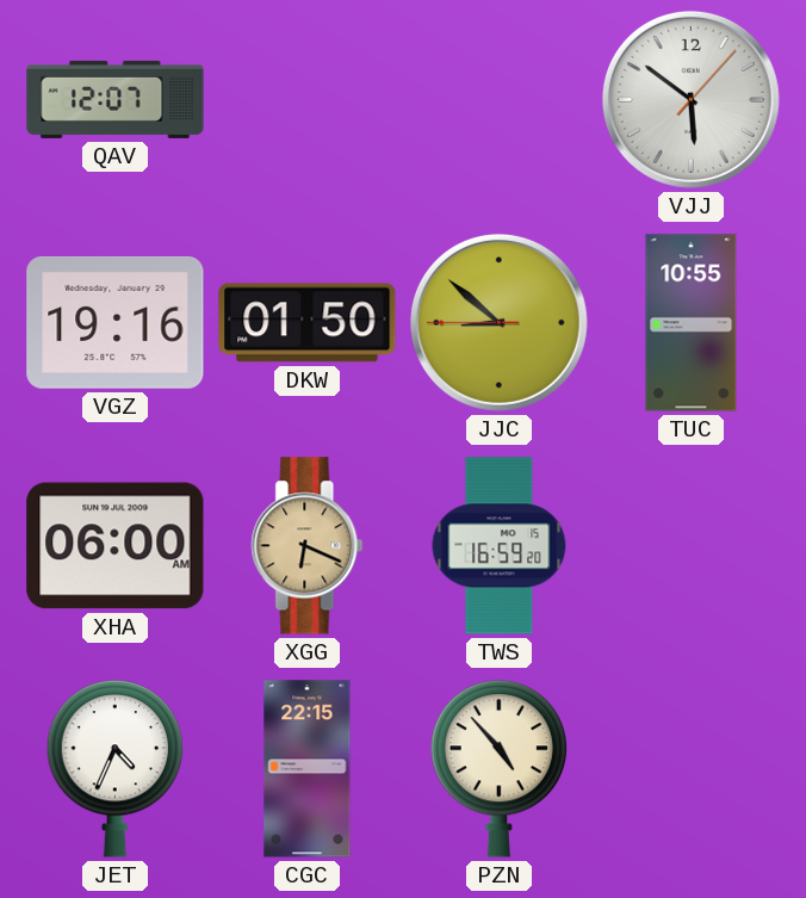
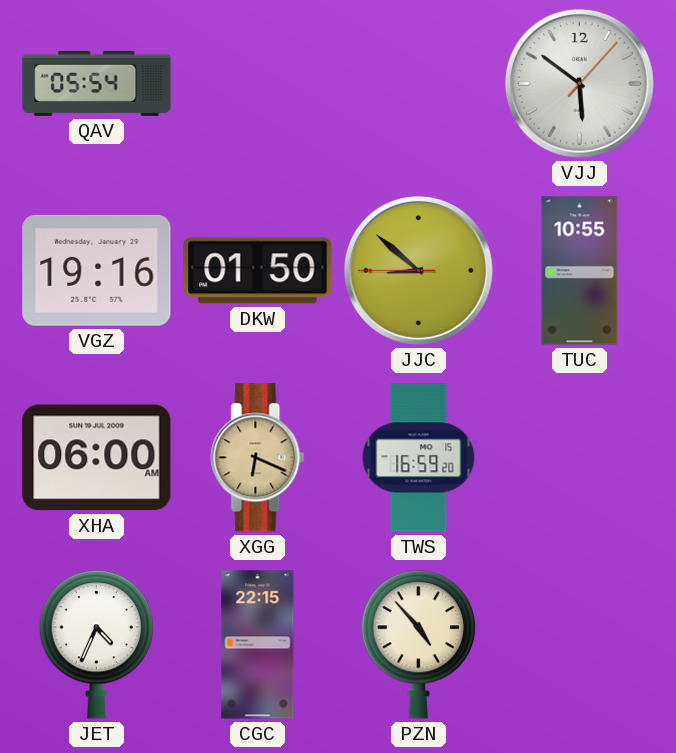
QAV: 12:07 -> 05:54 (97, 83)
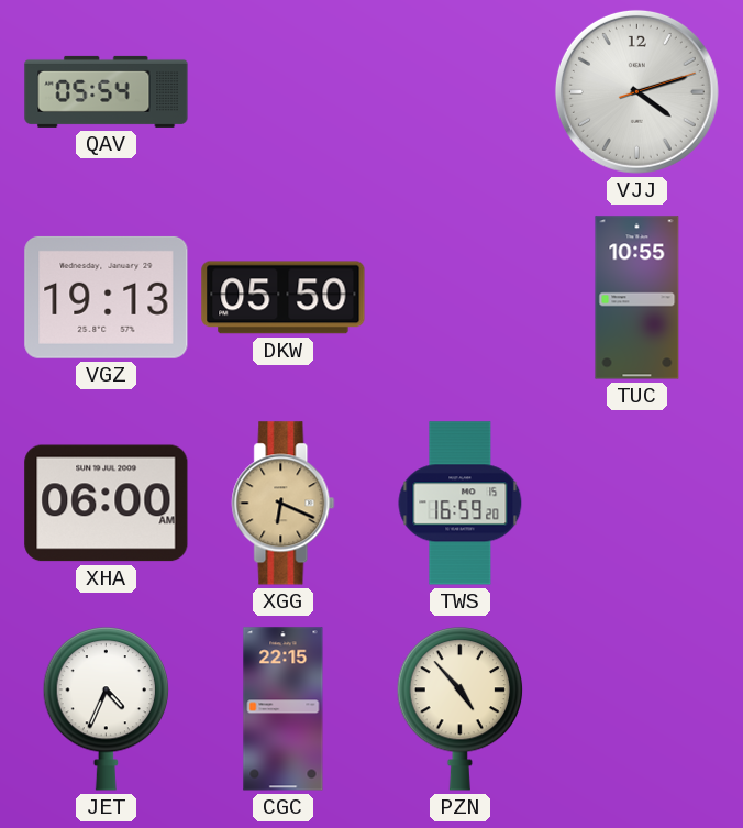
VJJ: 5:51 -> 4:12 (636, 91)
VGZ: 19:16 -> 19:13 (107, 297)
DKW: 01:50 -> 05:50 (284, 298)
JJC: 8:51 -> none (418, 270)
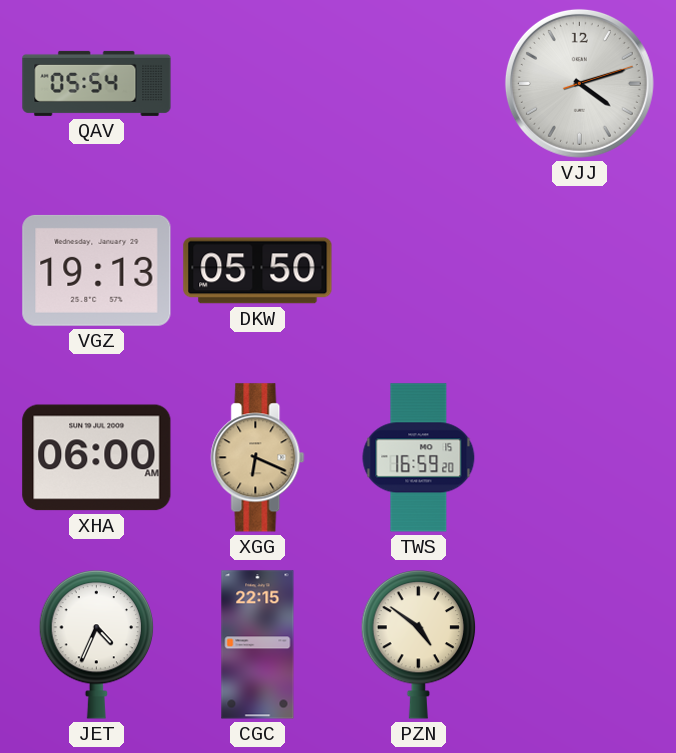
TUC: 10:55 -> none (637, 298)
PZN: 4:53 -> 4:51 (419, 645)
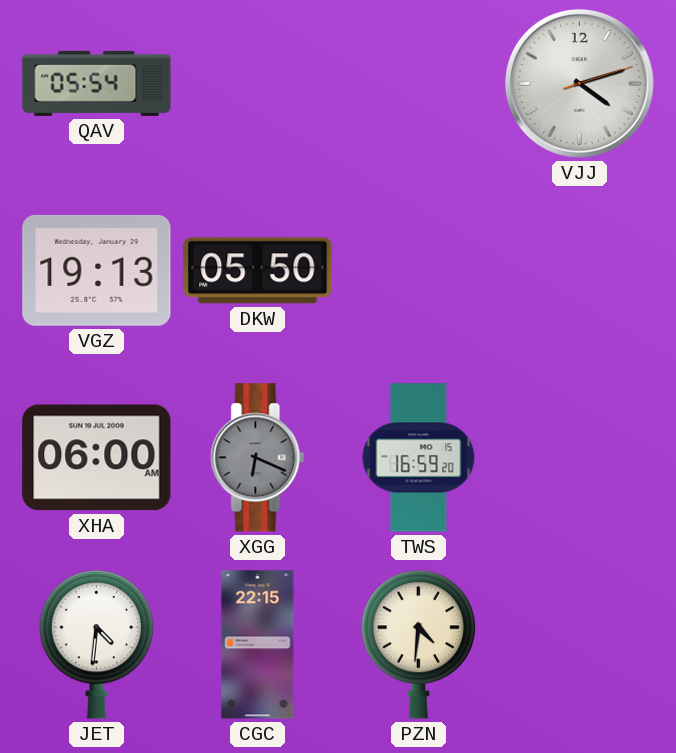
XGG dial: champagne -> grey (258, 458)
JET: 4:34 -> 4:31 (97, 645)
PZN: 4:51 -> 4:31 (419, 645)
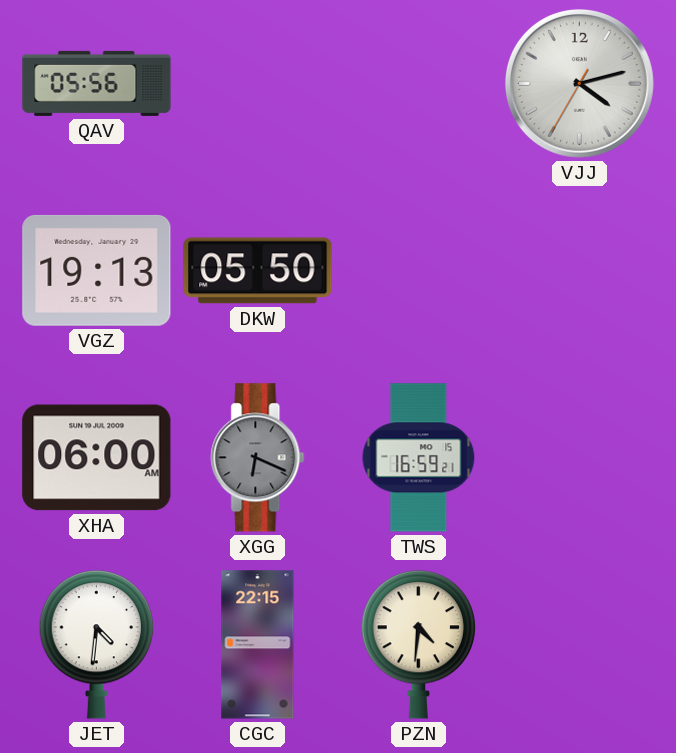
QAV: 05:54 -> 05:56 (97, 83)
VJJ: 4:12:12 -> 4:12:35 (579, 83)
TWS: 16:59:20 -> 16:59:21 (419, 458)
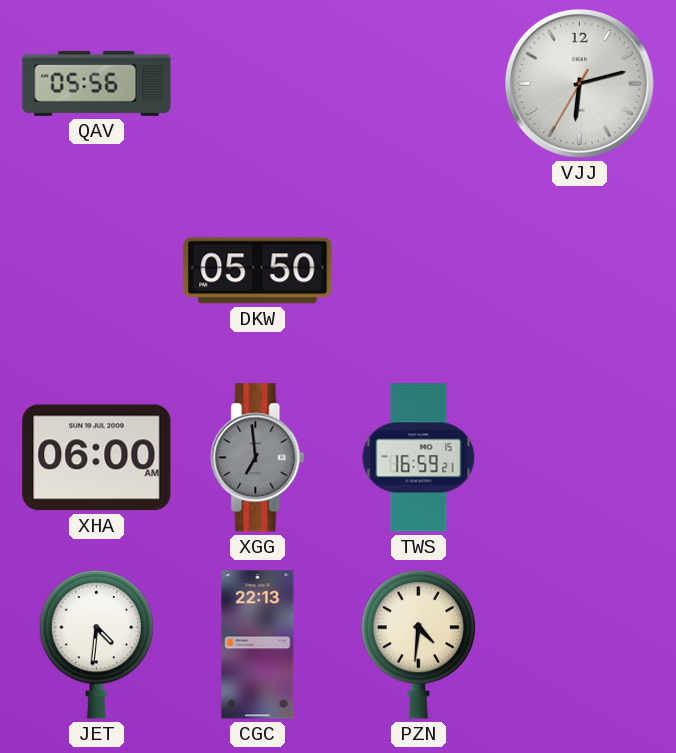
VJJ: 4:12 -> 6:12 (579, 83)
VGZ: 19:13 -> none (97, 270)
XGG: 6:19 -> 6:59 (258, 458)
CGC: 22:15 -> 22:13 (258, 645)
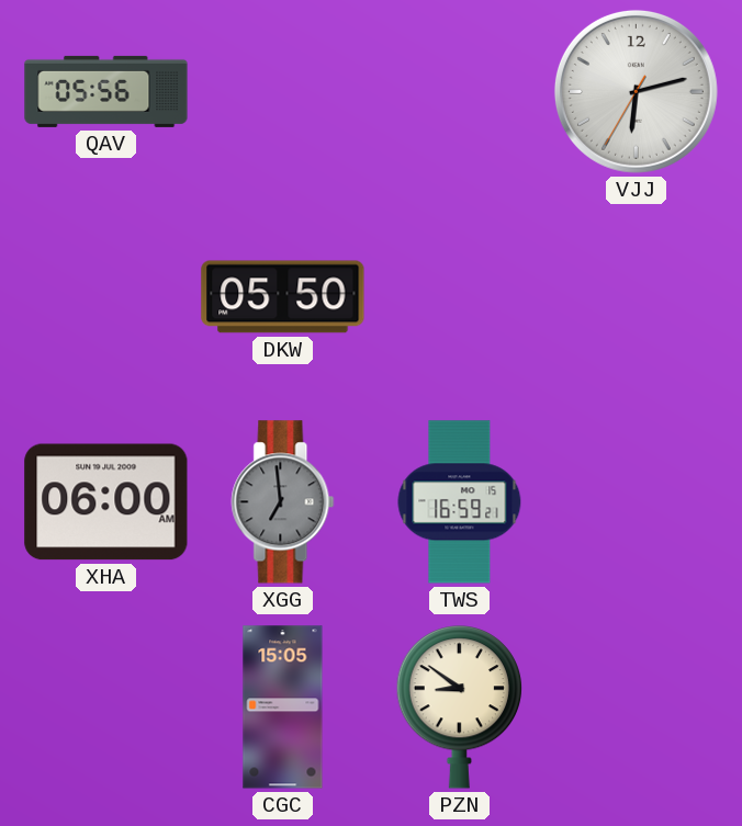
JET: 4:31 -> none (97, 645)
CGC: 22:13 -> 15:05 (283, 708)
PZN: 4:31 -> 8:51 (460, 708)
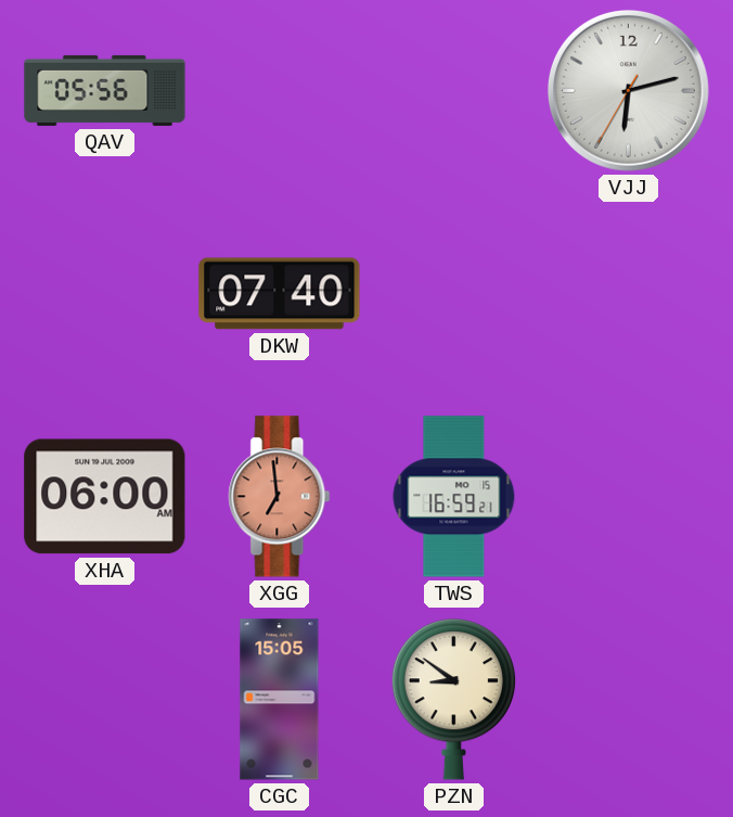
DKW: 05:50 -> 07:40 (280, 294)
XGG dial: grey -> salmon (280, 497)
